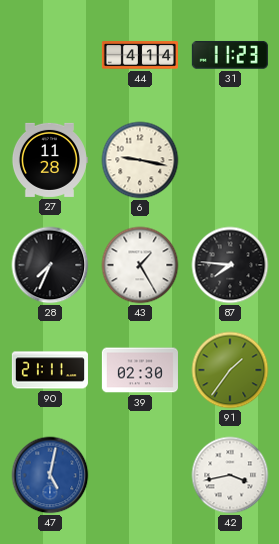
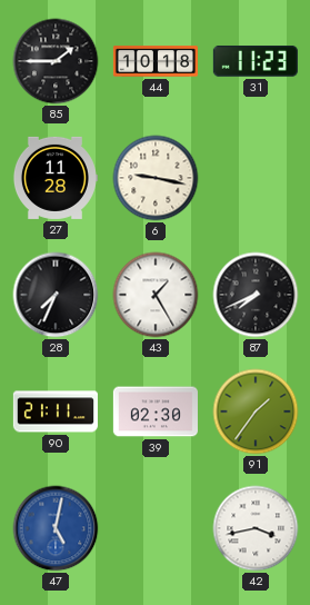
85: none -> 1:45 (56, 61)
44: 4:14 -> 10:18 (156, 61)
87: 7:46 -> 7:41 (256, 295)
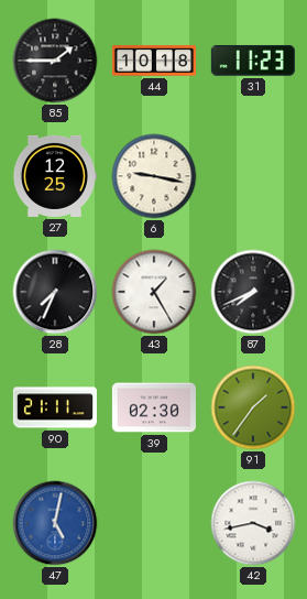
27: 11:28 -> 12:25 (54, 176)
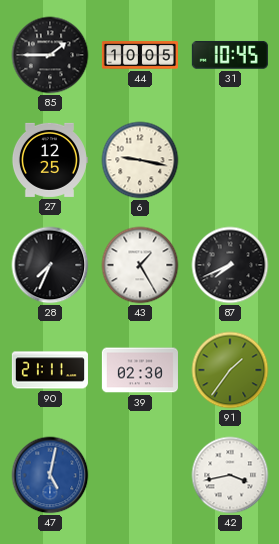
44: 10:18 -> 10:05 (140, 55)
31: 11:23 -> 10:45 (230, 55)
